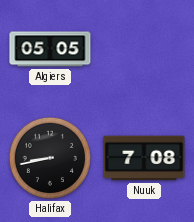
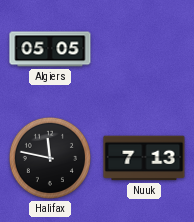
Halifax: 8:43 -> 11:47 (50, 158)
Nuuk: 7:08 -> 7:13 (144, 158)
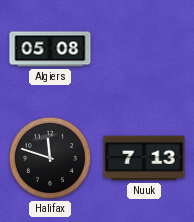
Algiers: 05:05 -> 05:08 (50, 49)
Halifax: 11:47 -> 11:48 (50, 158)
